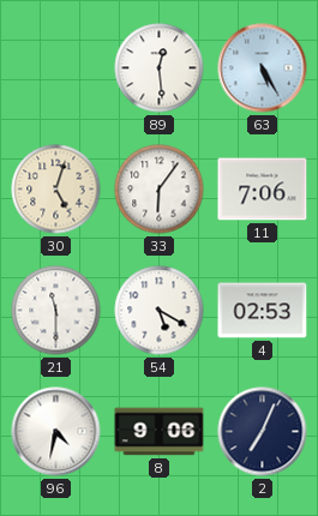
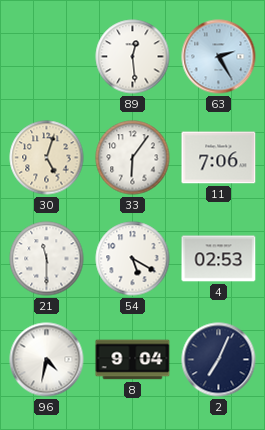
63: 5:25 -> 2:25 (219, 57)
8: 9:06 -> 9:04 (133, 360)
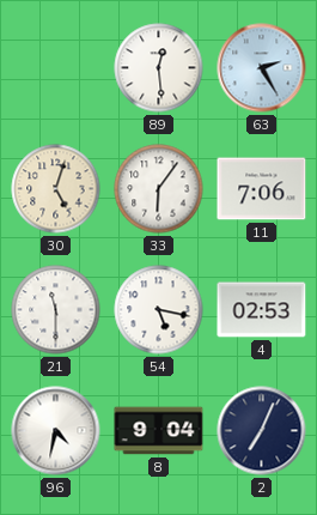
54: 5:20 -> 5:17 (159, 310)
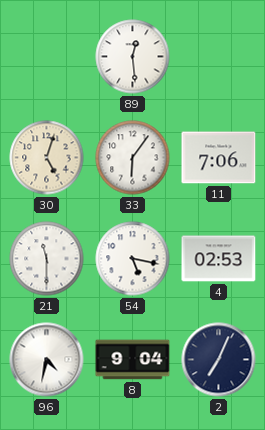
63: 2:25 -> none (262, 68)
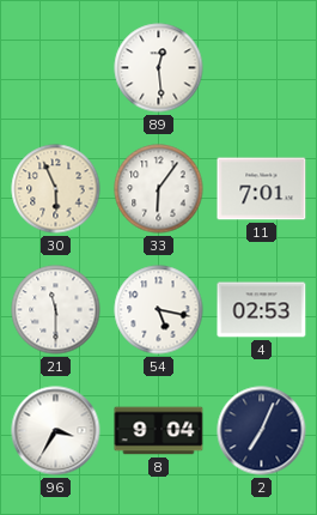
30: 5:03 -> 5:56 (56, 189)
11: 7:06 -> 7:01 (262, 189)
96: 4:32 -> 3:35 (56, 431)
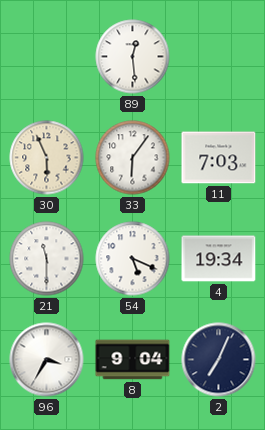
11: 7:01 -> 7:03 (219, 158)
54: 5:17 -> 5:19 (133, 259)
4: 02:53 -> 19:34 (219, 259)
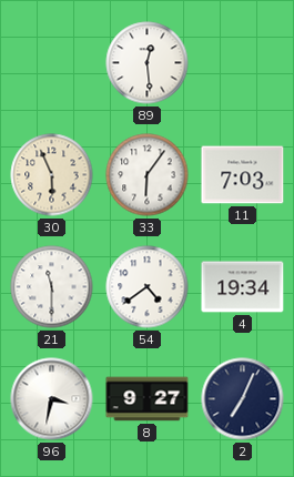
54: 5:19 -> 4:39 (148, 287)
96: 3:35 -> 3:32 (52, 399)
8: 9:04 -> 9:27 (148, 399)
